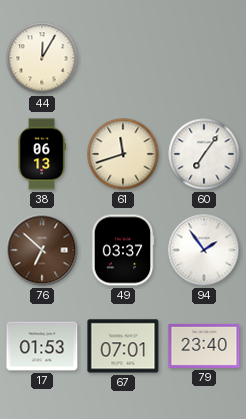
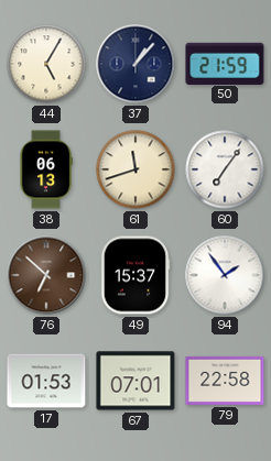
44: 12:05 -> 5:05 (46, 64)
37: none -> 1:07 (135, 64)
50: none -> 21:59 (225, 63)
49: 03:37 -> 15:37 (135, 275)
79: 23:40 -> 22:58 (225, 381)
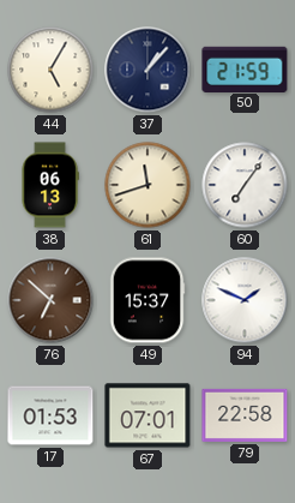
94: 1:54 -> 1:49 (245, 300)
